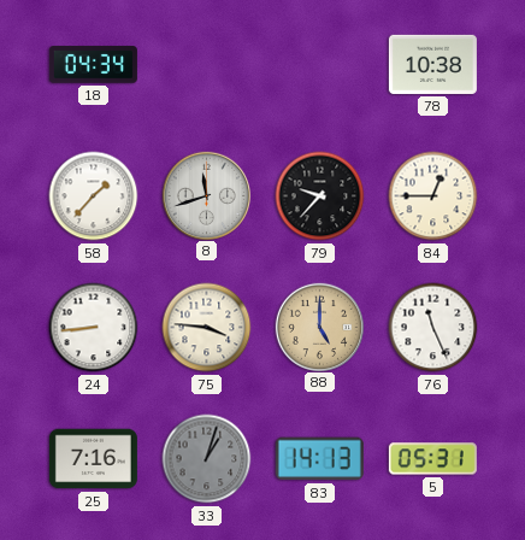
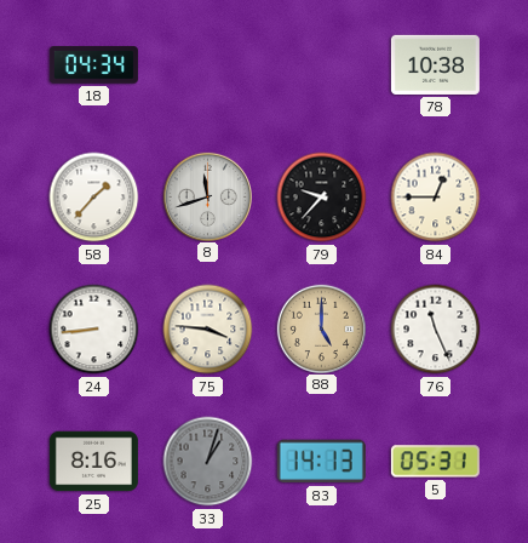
25: 7:16 -> 8:16 (93, 462)
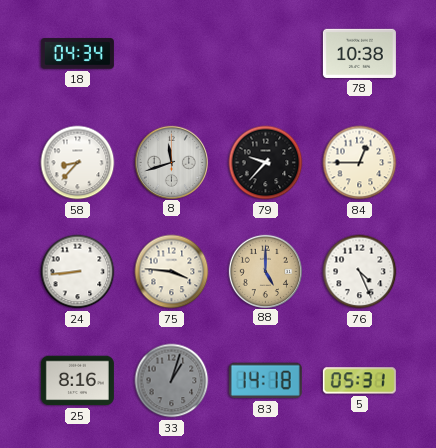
58: 1:37 -> 8:37 (78, 163)
76: 11:26 -> 4:26 (360, 272)
83: 14:13 -> 14:18 (265, 381)
